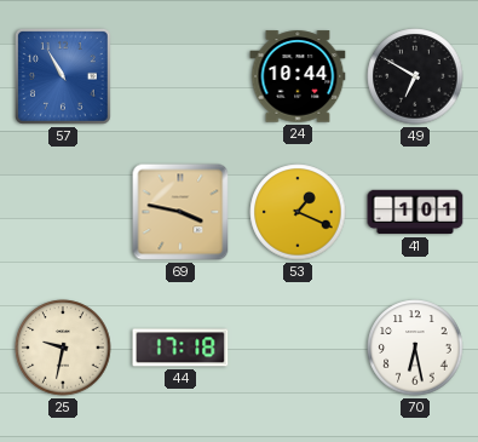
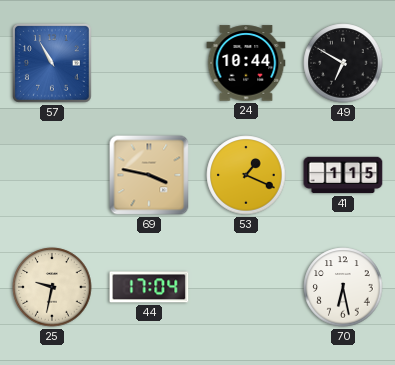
41: 1:01 -> 1:15 (343, 175)
44: 17:18 -> 17:04 (149, 287)
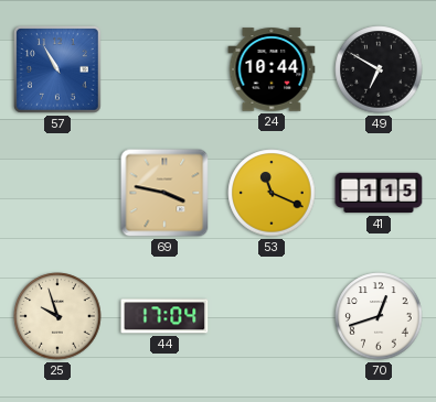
53: 1:19 -> 11:19 (272, 193)
25: 9:32 -> 9:57 (57, 316)
70: 6:28 -> 12:42 (379, 316)
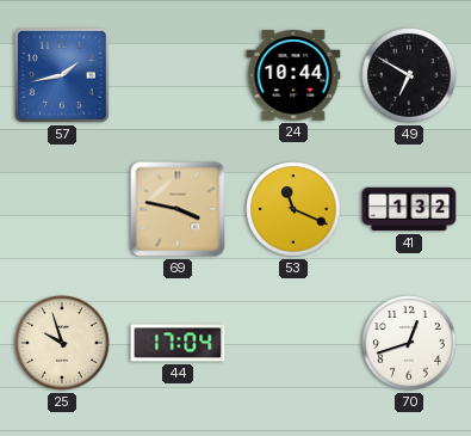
57: 10:55 -> 1:43 (62, 75)
41: 1:15 -> 1:32 (409, 209)
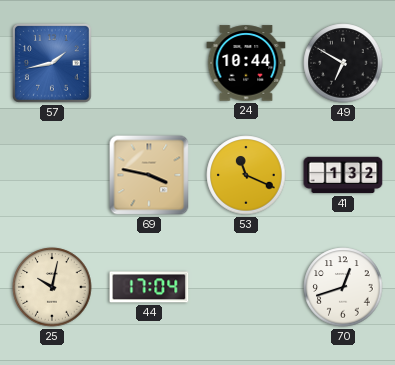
25: 9:57 -> 10:02 (52, 287)
